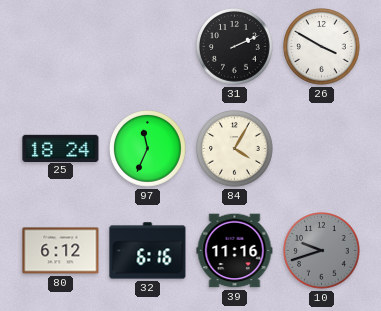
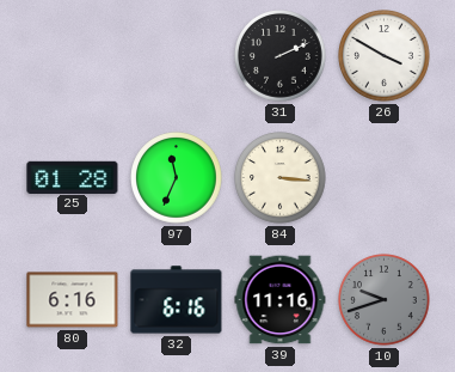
25: 18:24 -> 01:28 (73, 177)
84: 4:05 -> 3:16 (281, 178)
80: 6:12 -> 6:16 (73, 300)
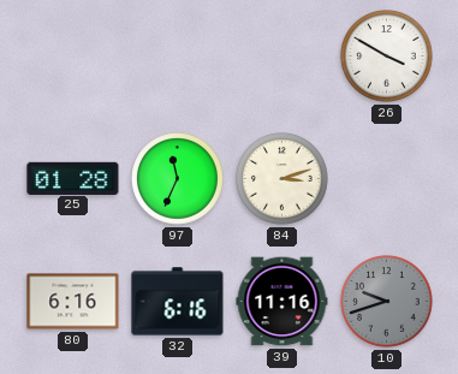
31: 2:11 -> none (281, 56)
84: 3:16 -> 3:12 (282, 179)
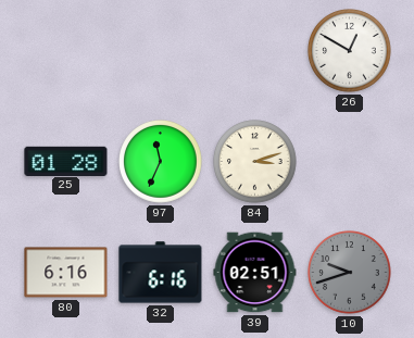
26: 3:50 -> 12:50 (350, 51)
39: 11:16 -> 02:51 (255, 273)
